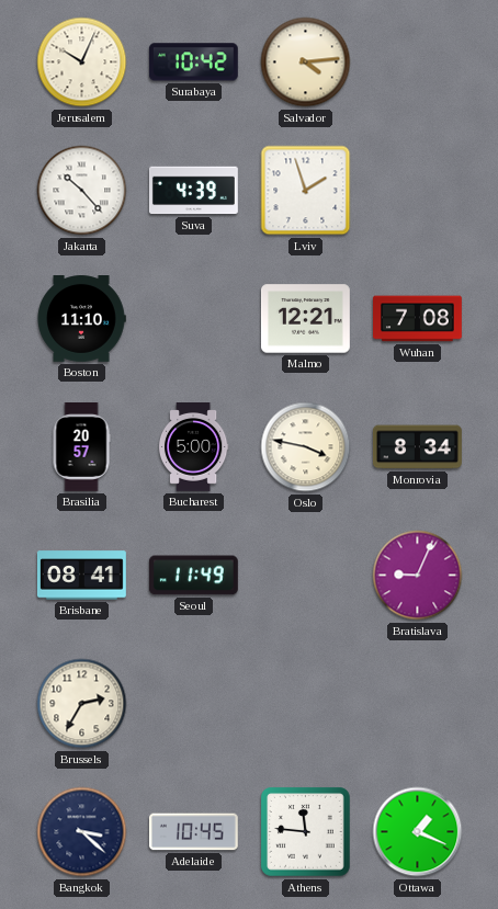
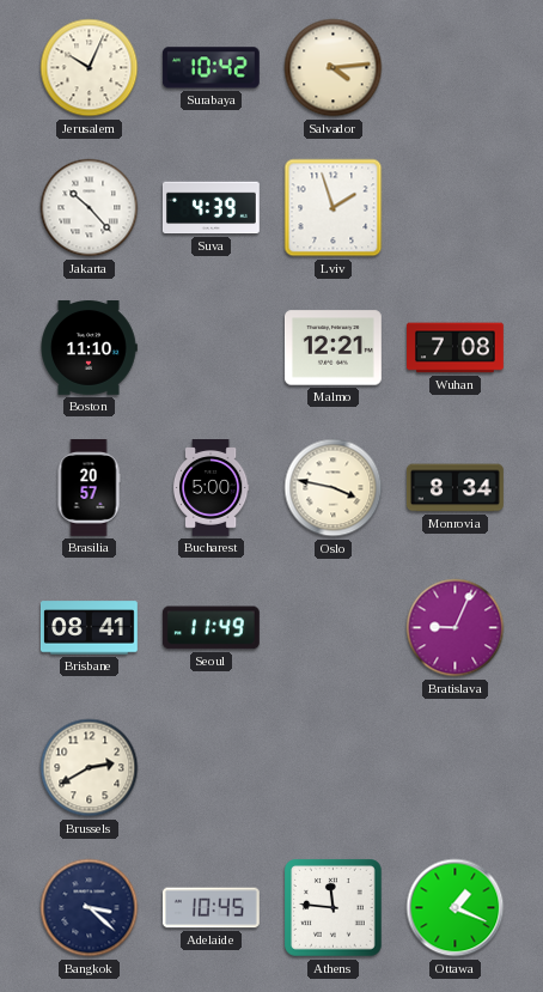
Brussels: 2:35 -> 2:40 (90, 768)
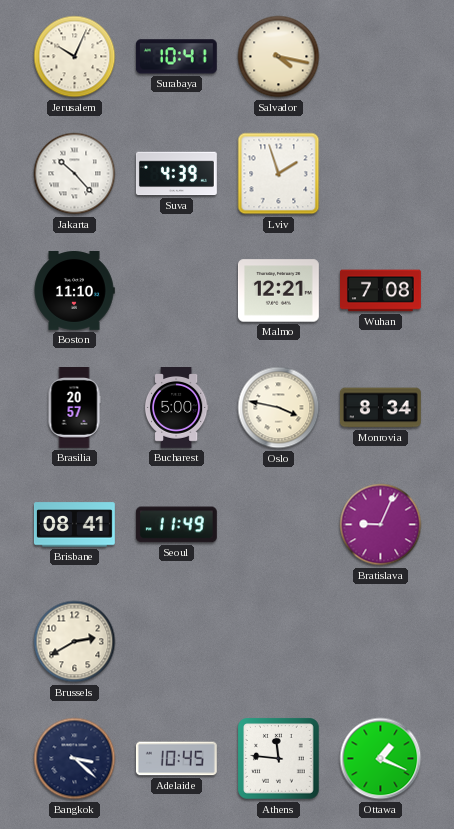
Surabaya: 10:42 -> 10:41 (176, 57)
Salvador: 4:14 -> 4:17 (279, 57)
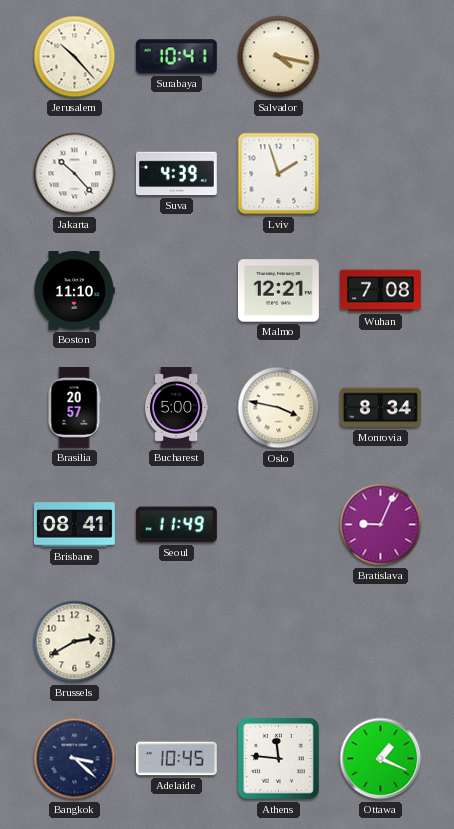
Jerusalem: 10:04 -> 10:23 (75, 57)
